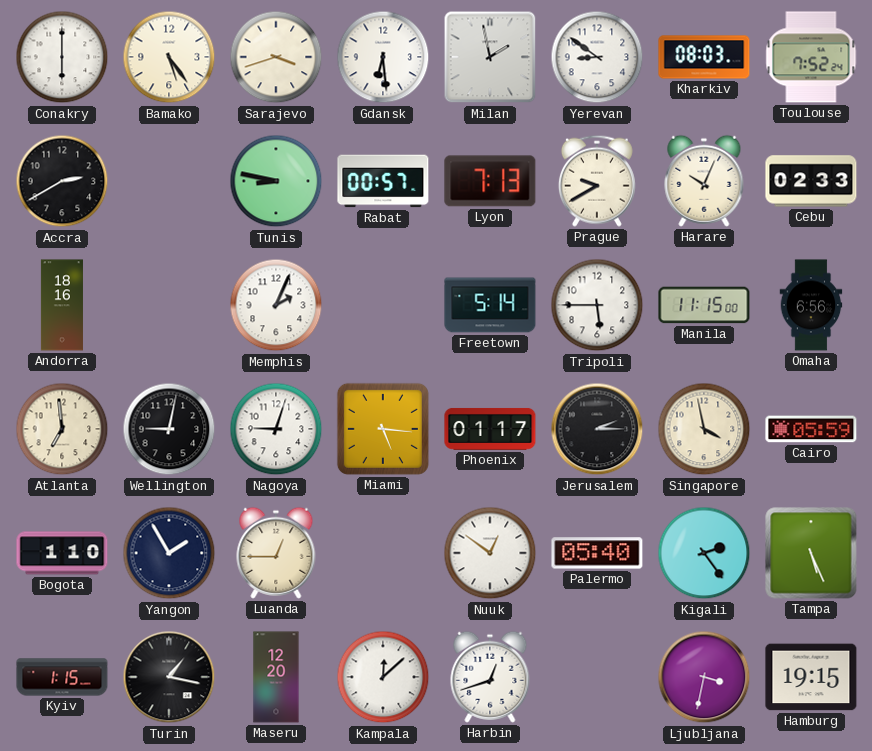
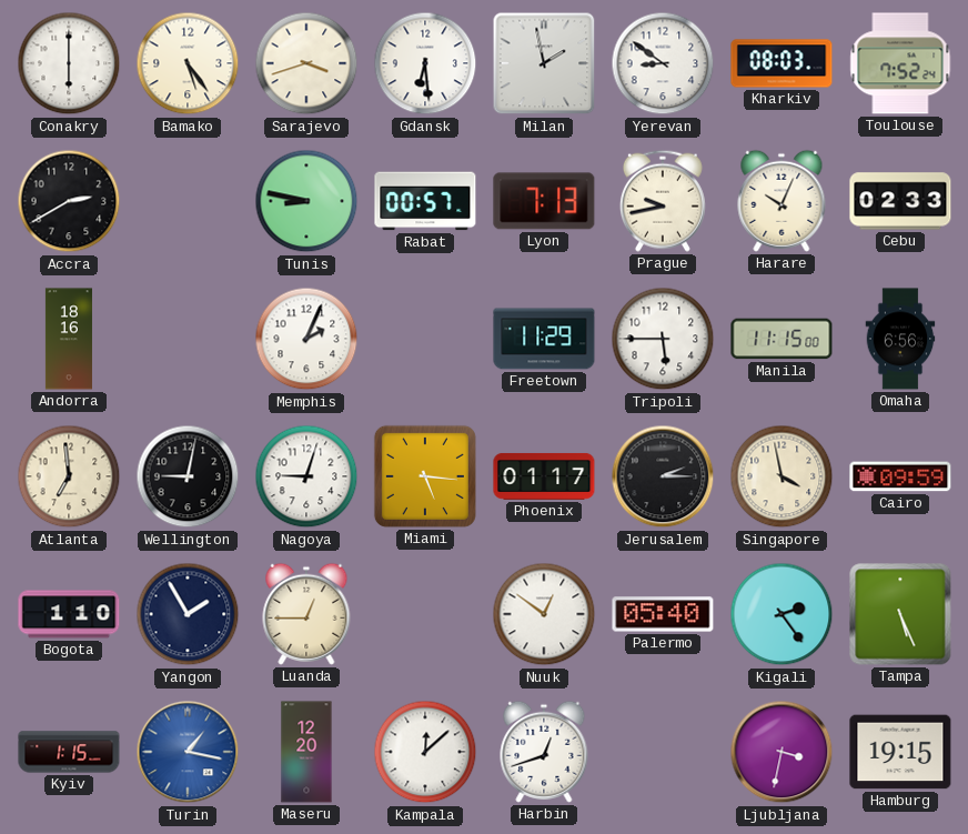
Prague: 9:40 -> 9:43 (663, 201)
Freetown: 5:14 -> 11:29 (544, 339)
Cairo: 05:59 -> 09:59 (900, 476)
Turin dial: black -> blue (188, 752)
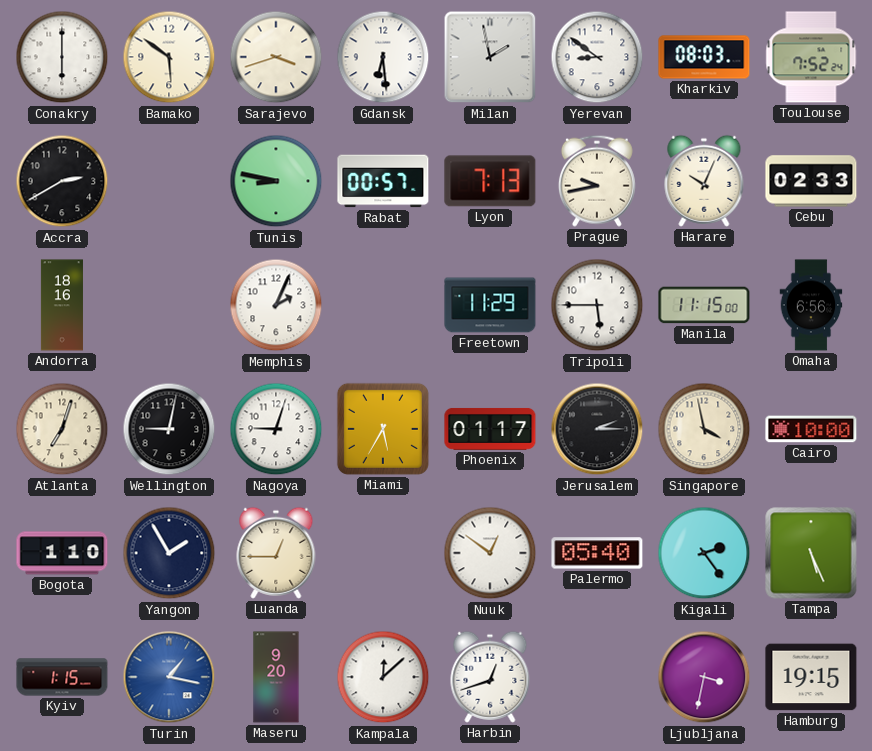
Bamako: 5:24 -> 5:51 (169, 57)
Atlanta: 6:59 -> 7:03 (62, 429)
Miami: 5:16 -> 5:35 (383, 429)
Cairo: 09:59 -> 10:00 (811, 429)
Maseru: 12:20 -> 9:20 (276, 677)
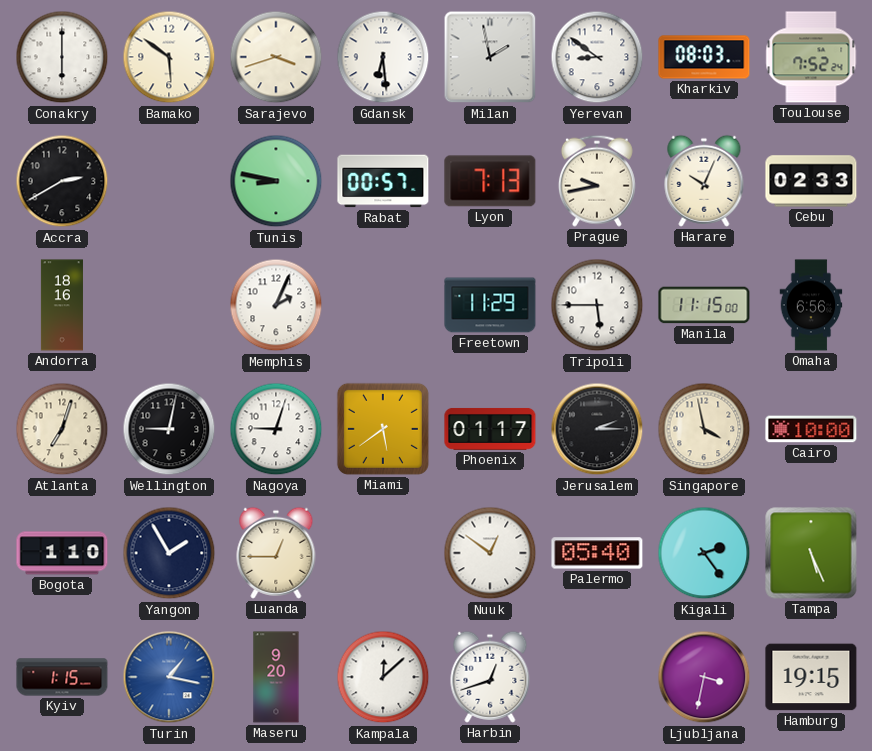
Miami: 5:35 -> 5:39 (383, 429)
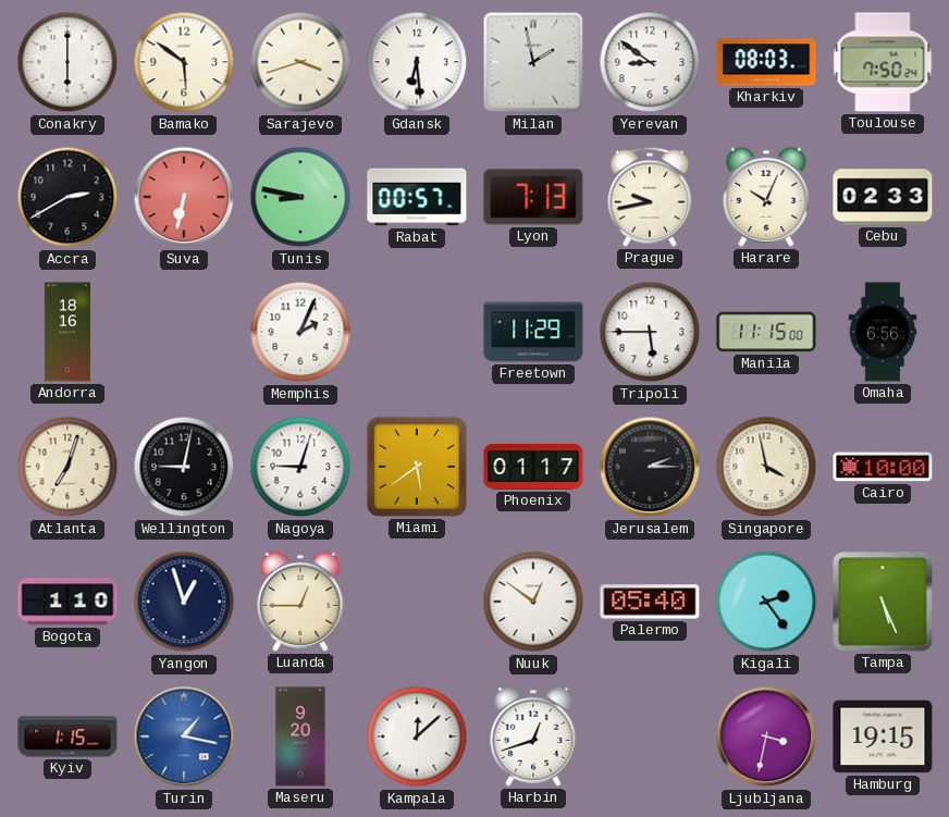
Toulouse: 7:52 -> 7:50 (883, 62)
Suva: none -> 6:32 (184, 197)
Yangon: 1:55 -> 12:57 (184, 602)
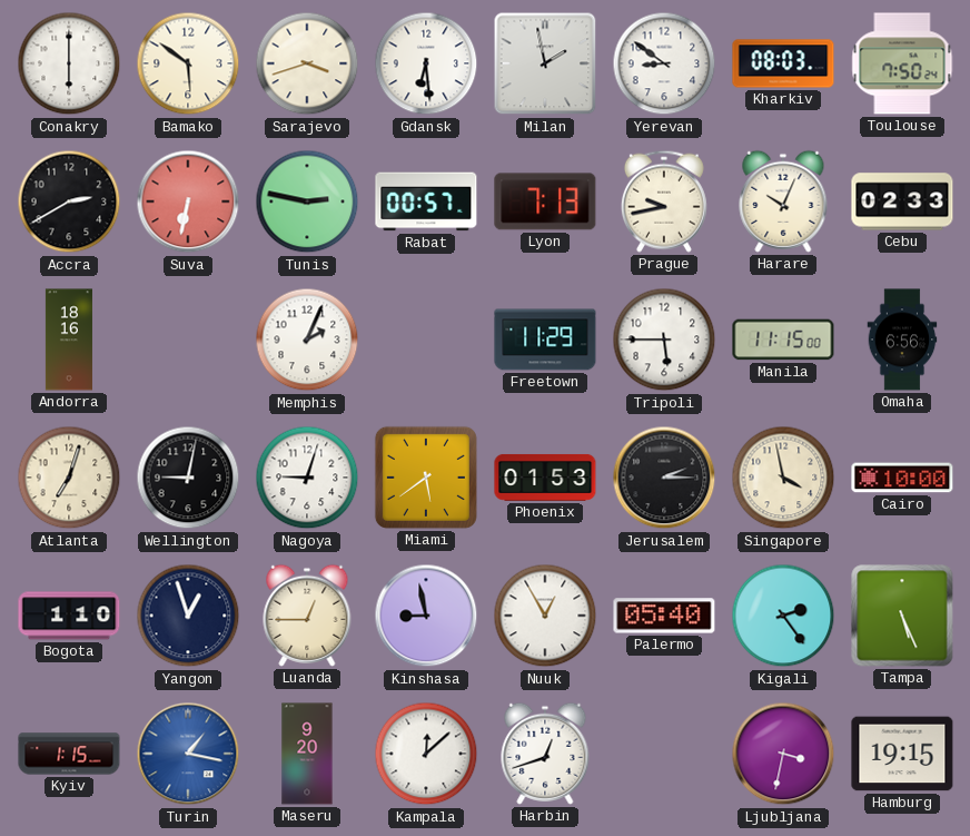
Tunis: 8:47 -> 2:47 (307, 201)
Phoenix: 01:17 -> 01:53 (545, 478)
Kinshasa: none -> 8:58 (426, 616)
Nuuk: 12:51 -> 12:55 (545, 616)
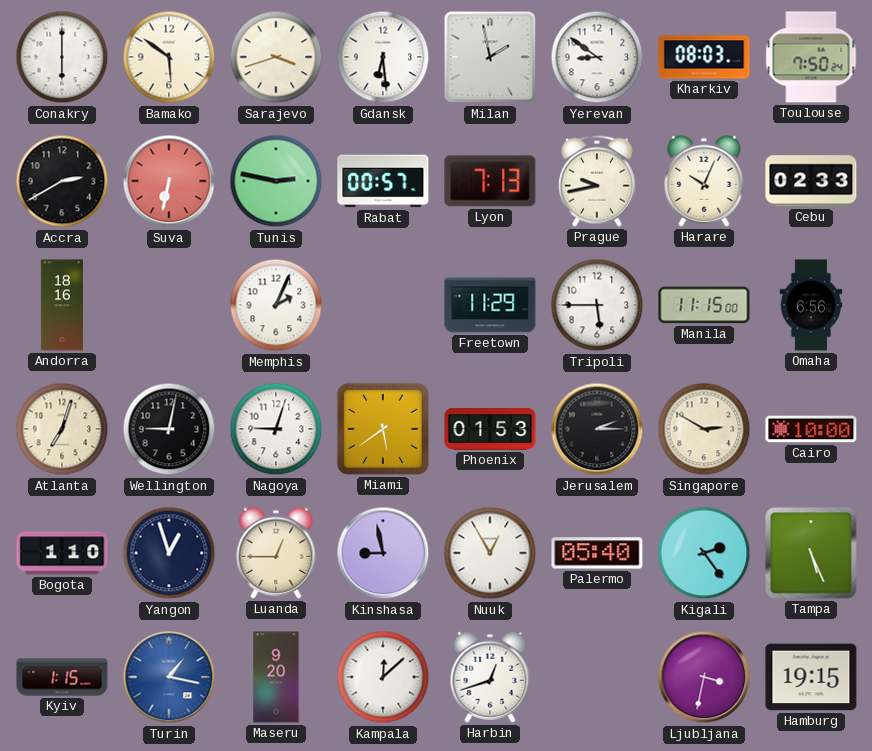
Singapore: 3:58 -> 2:50 (704, 429)
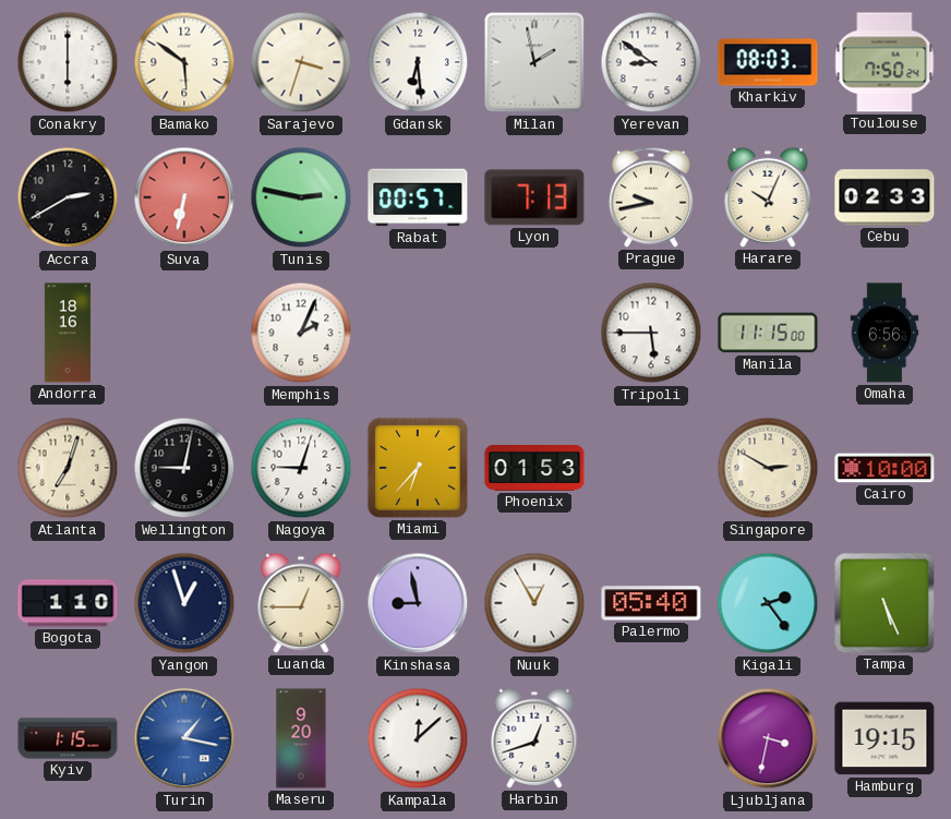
Sarajevo: 3:42 -> 3:33 (301, 62)
Freetown: 11:29 -> none (490, 305)
Miami: 5:39 -> 6:37 (418, 468)
Jerusalem: 2:15 -> none (597, 429)
